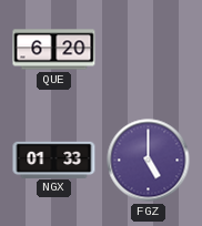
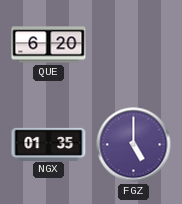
NGX: 01:33 -> 01:35 (49, 144)
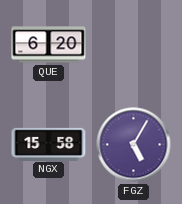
NGX: 01:35 -> 15:58 (49, 144)
FGZ: 5:00 -> 5:05 (134, 145)
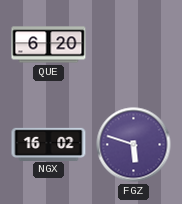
NGX: 15:58 -> 16:02 (49, 144)
FGZ: 5:05 -> 5:48 (134, 145)
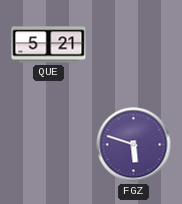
QUE: 6:20 -> 5:21 (49, 45)
NGX: 16:02 -> none (49, 144)
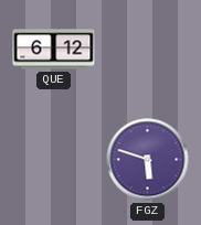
QUE: 5:21 -> 6:12 (54, 50)
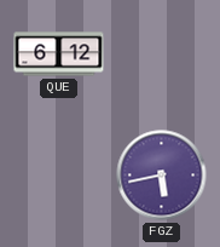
FGZ: 5:48 -> 5:43 (162, 176)
